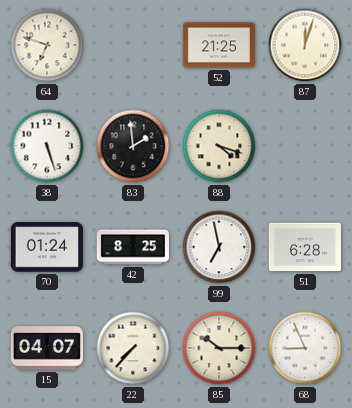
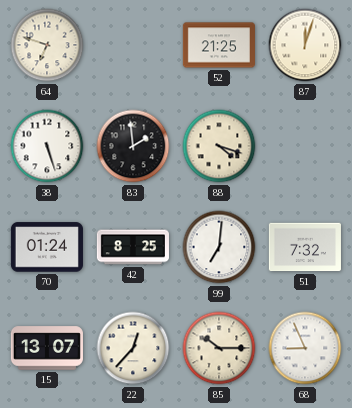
99: 6:58 -> 7:01 (219, 247)
51: 6:28 -> 7:32 (305, 247)
15: 04:07 -> 13:07 (47, 348)
22: 7:37 -> 12:37 (133, 348)
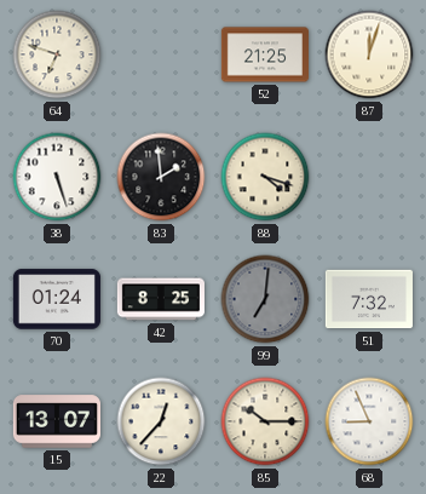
99 dial: white -> grey (265, 299)
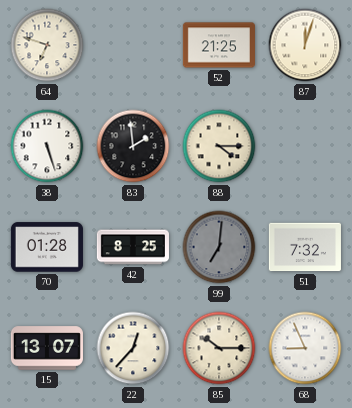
88: 4:18 -> 4:15 (219, 146)
70: 01:24 -> 01:28 (47, 247)
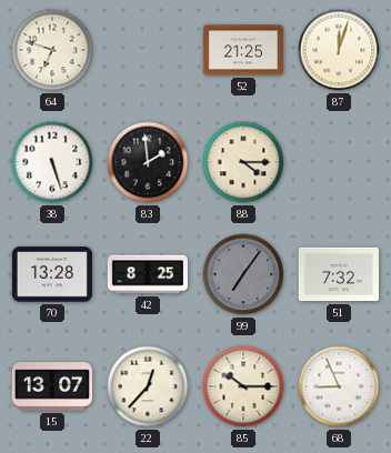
70: 01:28 -> 13:28 (52, 274)
99: 7:01 -> 7:06 (243, 274)
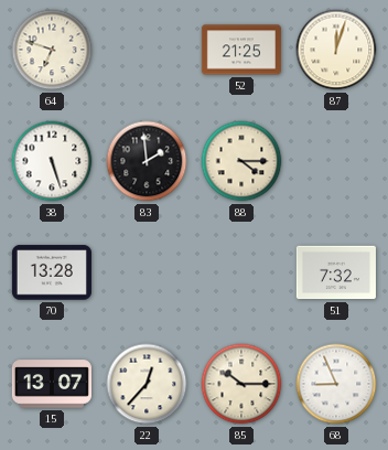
42: 8:25 -> none (148, 274)
99: 7:06 -> none (243, 274)
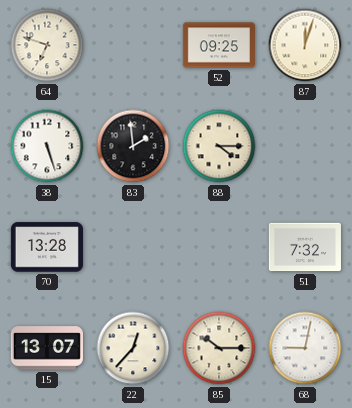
52: 21:25 -> 09:25 (219, 45)
68: 8:56 -> 9:02 (305, 348)
